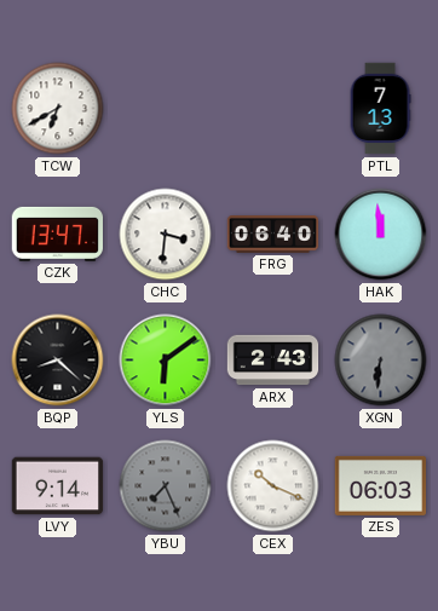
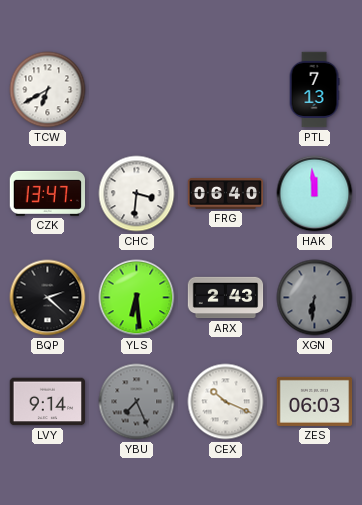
BQP: 8:22 -> 2:22 (48, 298)
YLS: 6:09 -> 6:29 (137, 298)
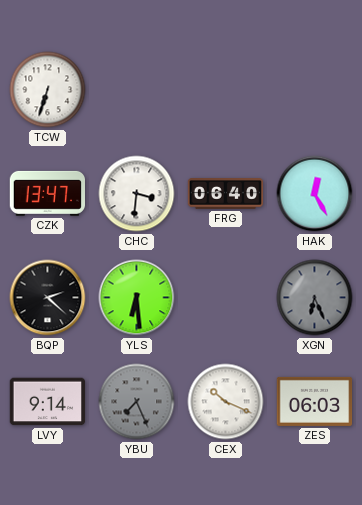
TCW: 6:40 -> 6:33 (48, 90)
PTL: 7:13 -> none (314, 90)
HAK: 11:59 -> 12:25 (315, 194)
ARX: 2:43 -> none (226, 298)
XGN: 6:31 -> 6:26 (315, 298)
